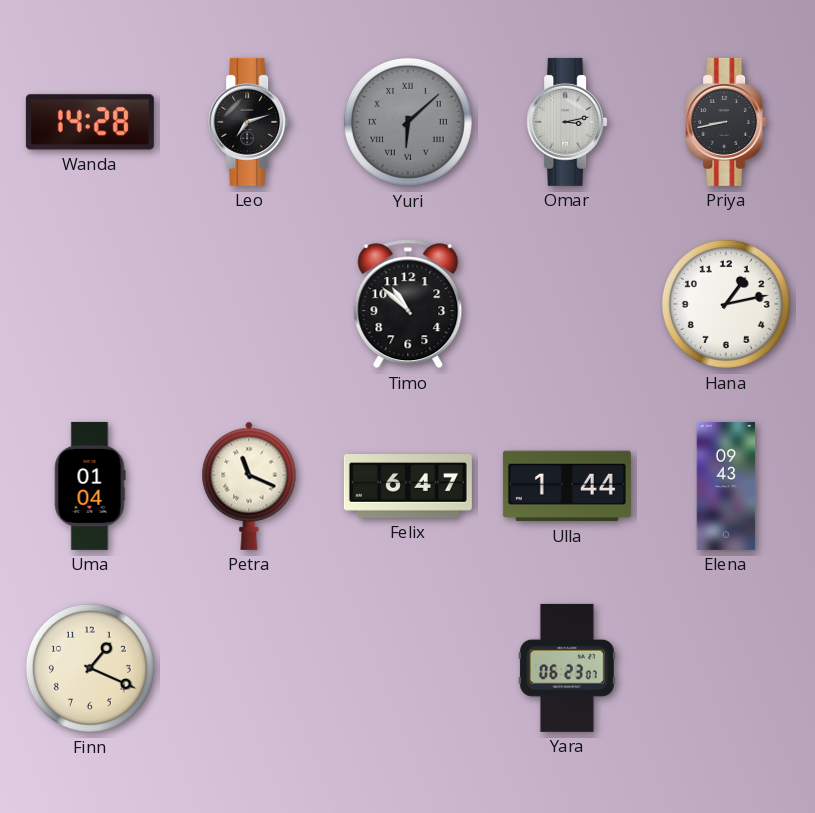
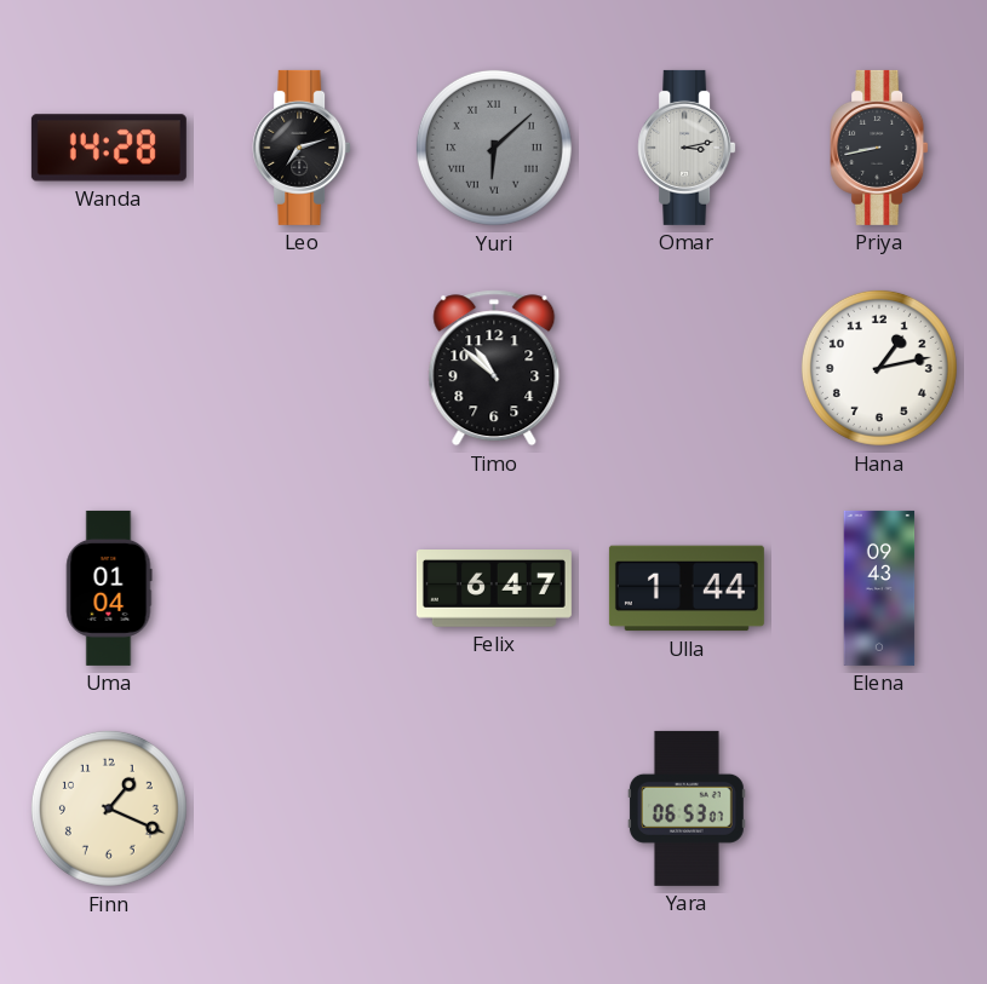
Petra: 11:19 -> none (249, 486)
Yara: 06:23 -> 06:53 (687, 809)
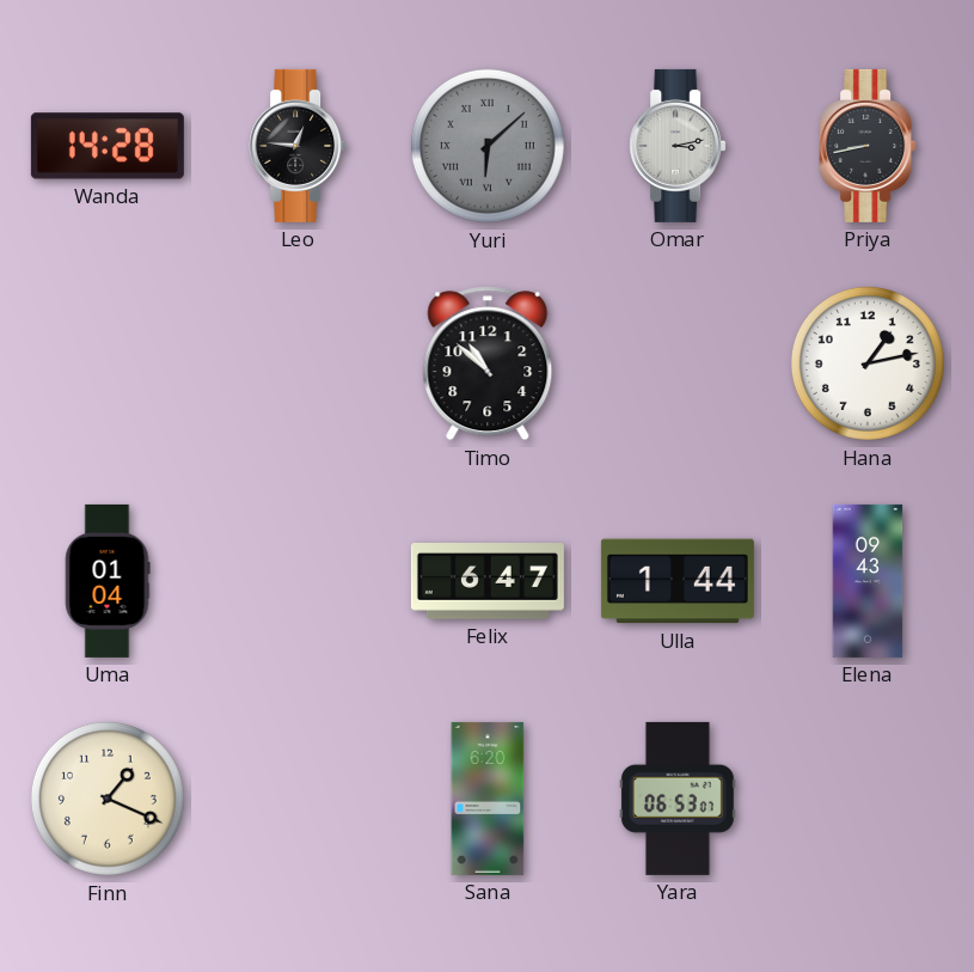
Leo: 7:12 -> 12:46 (298, 146)
Sana: none -> 6:20 (488, 799)
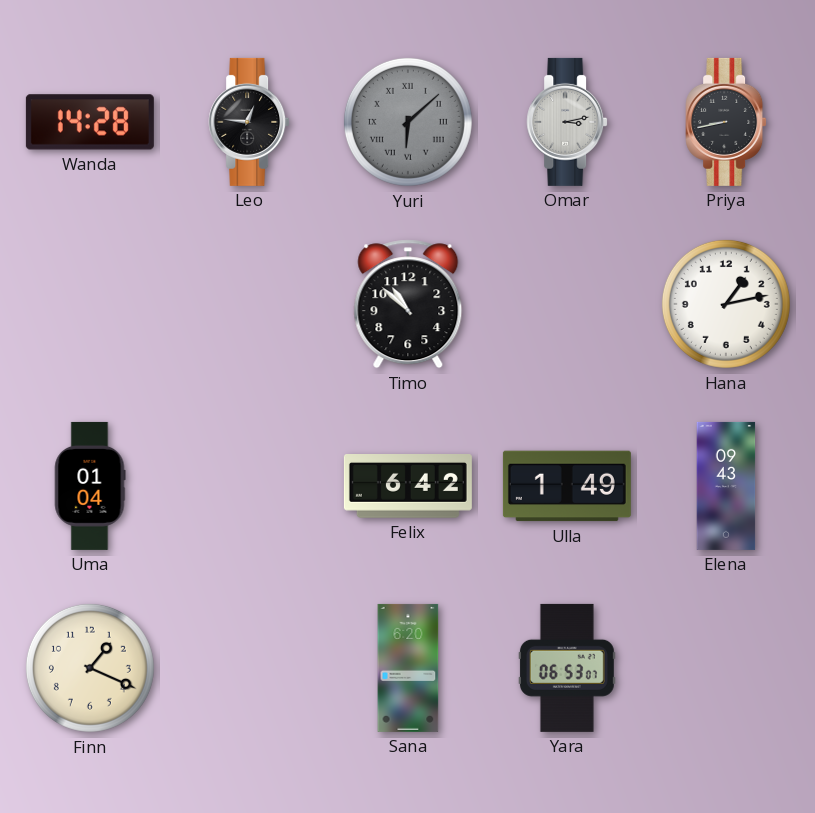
Felix: 6:47 -> 6:42 (408, 486)
Ulla: 1:44 -> 1:49 (567, 486)
